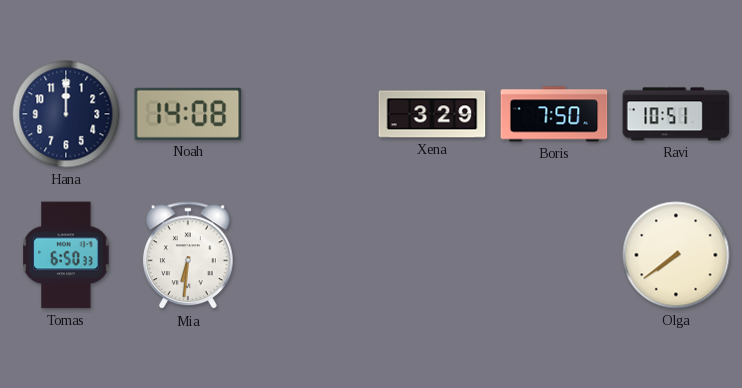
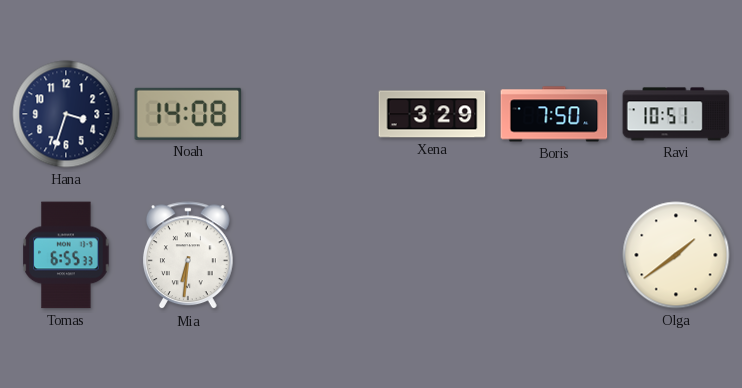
Hana: 12:00 -> 3:33 (66, 114)
Tomas: 6:50 -> 6:55 (66, 255)
Olga: 7:39 -> 1:39 (676, 255)
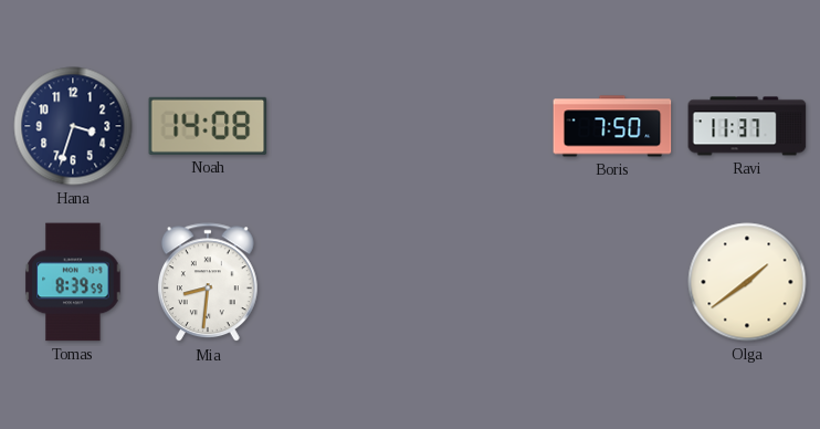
Xena: 3:29 -> none (432, 114)
Ravi: 10:51 -> 11:37 (747, 126)
Tomas: 6:55 -> 8:39 (73, 282)
Mia: 6:31 -> 8:31 (208, 283)
